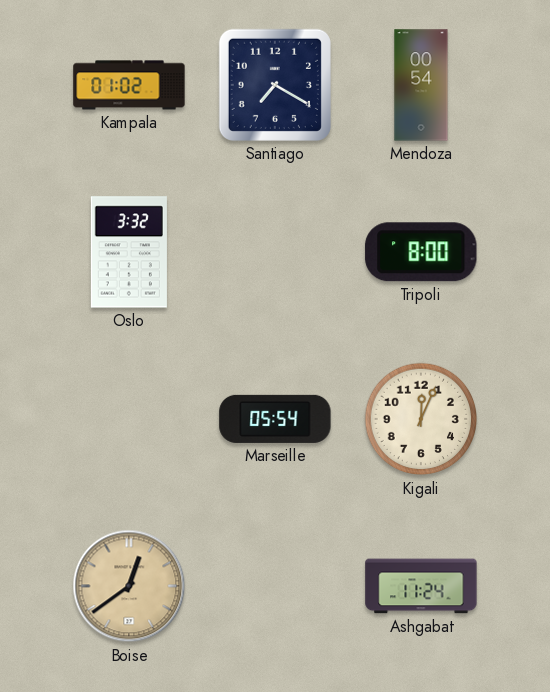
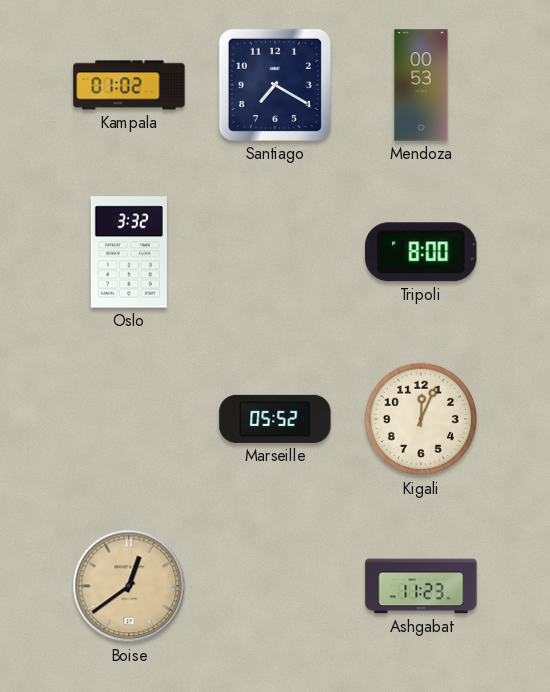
Mendoza: 00:54 -> 00:53 (421, 85)
Marseille: 05:54 -> 05:52 (275, 419)
Ashgabat: 11:24 -> 11:23 (421, 586)
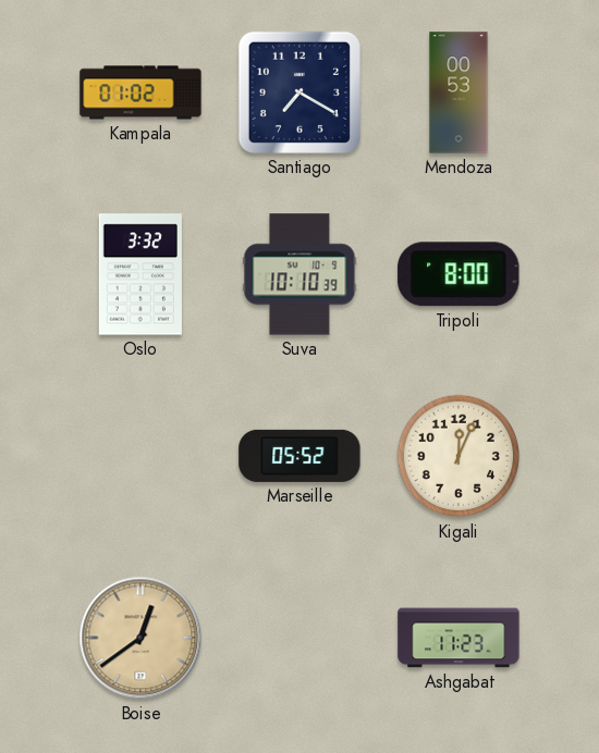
Suva: none -> 10:10 (299, 274)
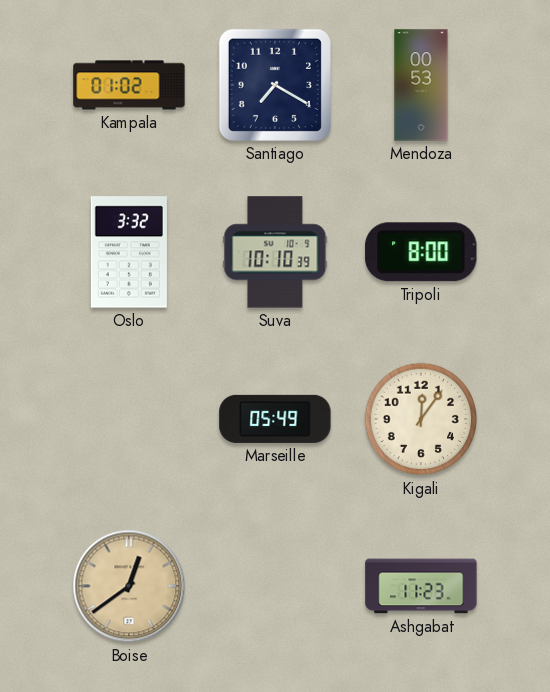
Marseille: 05:52 -> 05:49 (275, 419)
Kigali: 12:04 -> 12:06 (421, 419)
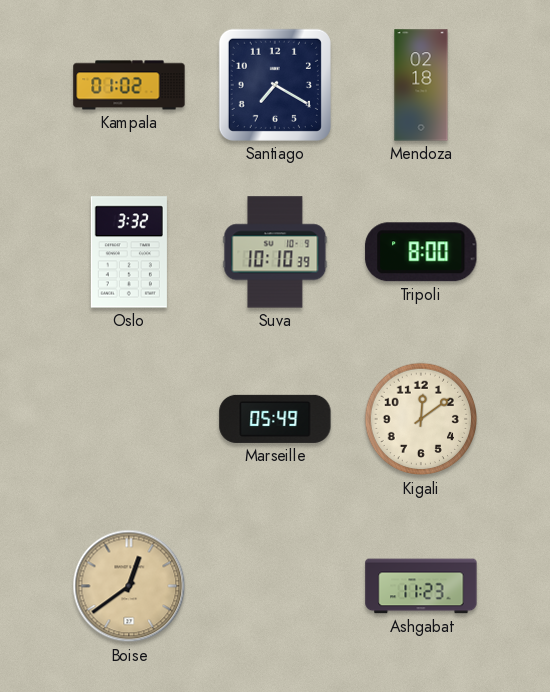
Mendoza: 00:53 -> 02:18 (421, 85)
Kigali: 12:06 -> 12:09 (421, 419)
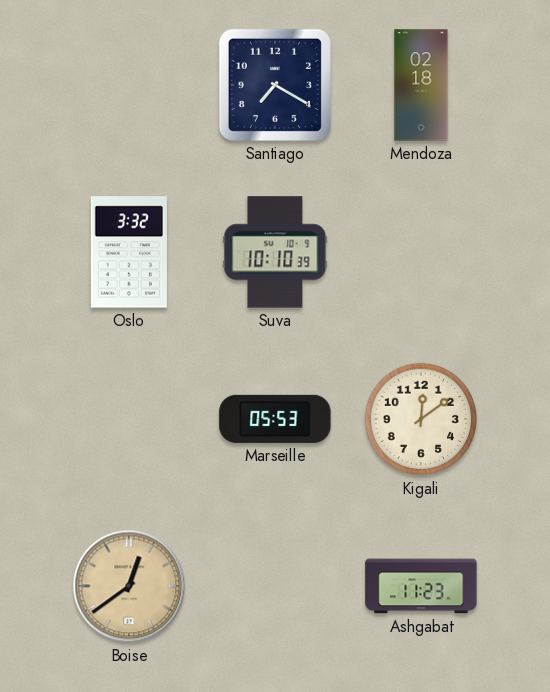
Kampala: 01:02 -> none (129, 85)
Tripoli: 8:00 -> none (421, 252)
Marseille: 05:49 -> 05:53 (275, 419)
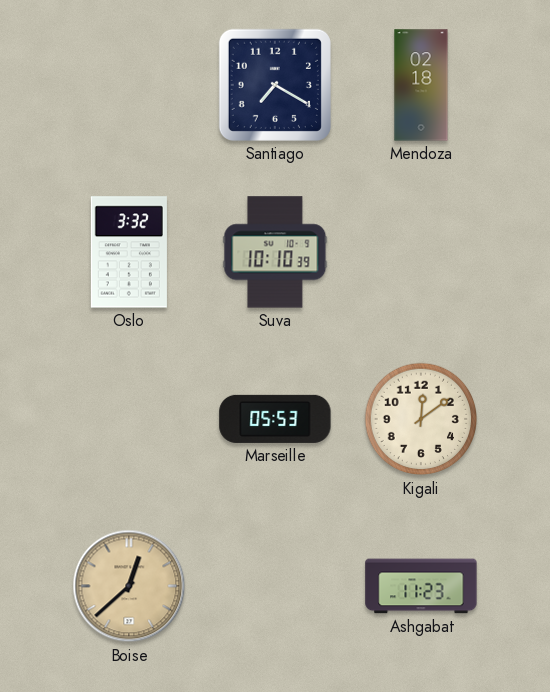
Boise: 12:39 -> 12:38 (129, 586)
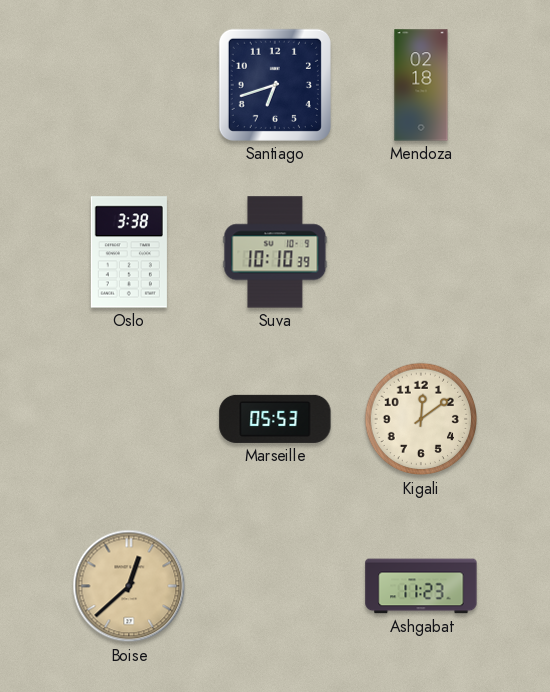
Santiago: 7:20 -> 6:42 (275, 85)
Oslo: 3:32 -> 3:38 (129, 252)
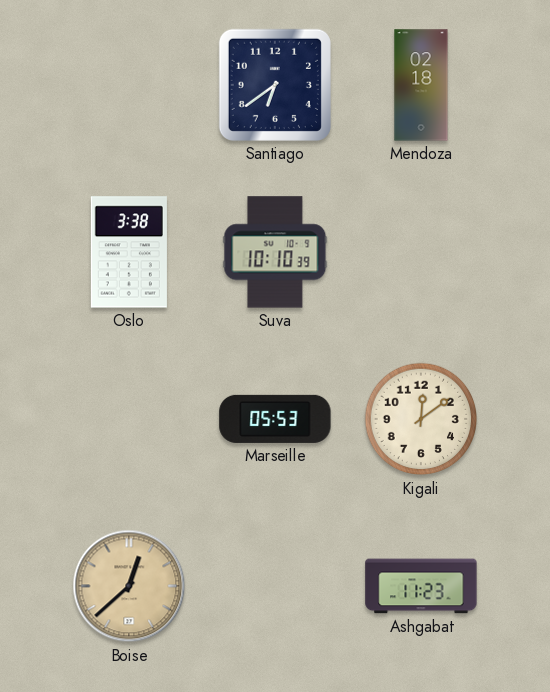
Santiago: 6:42 -> 6:39 (275, 85)
